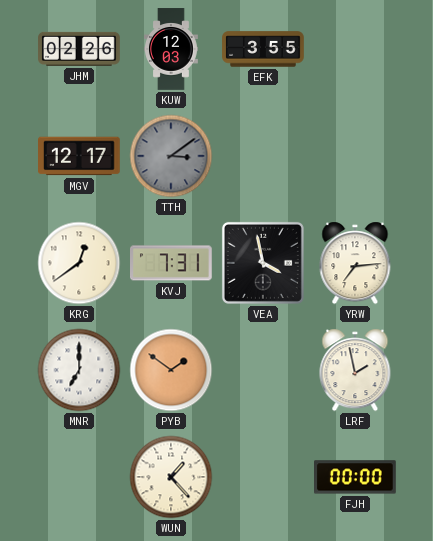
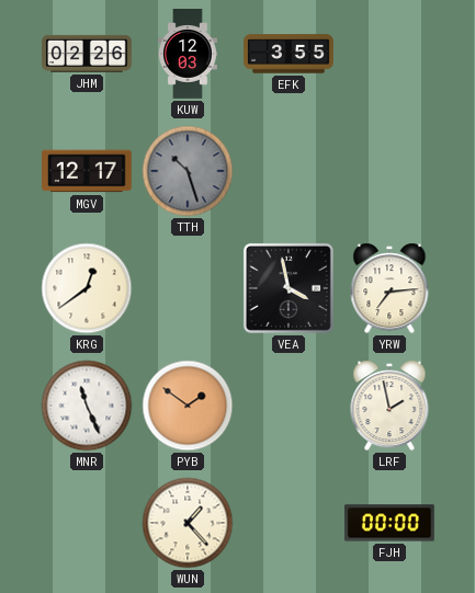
TTH: 3:09 -> 10:27 (188, 171)
KVJ: 7:31 -> none (172, 263)
MNR: 7:00 -> 11:26 (87, 406)
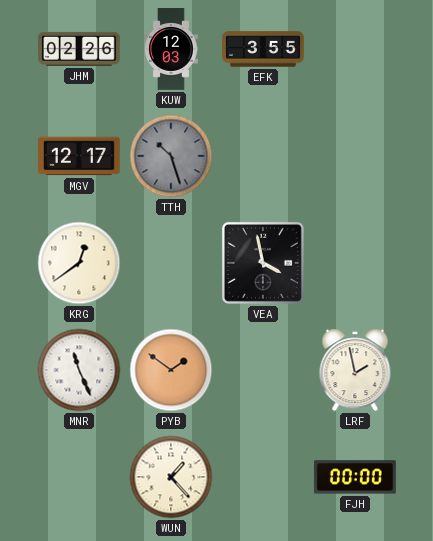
YRW: 7:14 -> none (389, 288)
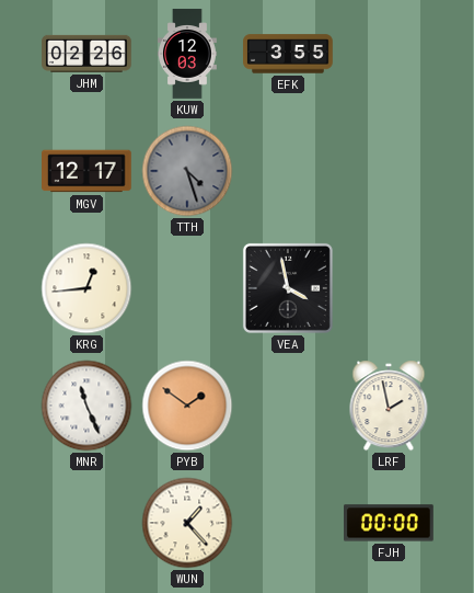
TTH: 10:27 -> 4:27 (187, 171)
KRG: 12:39 -> 12:44 (86, 288)
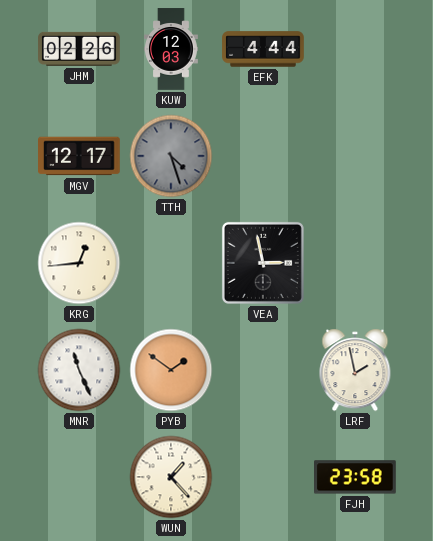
EFK: 3:55 -> 4:44 (263, 49)
VEA: 3:58 -> 2:58 (263, 263)
FJH: 00:00 -> 23:58 (356, 477)
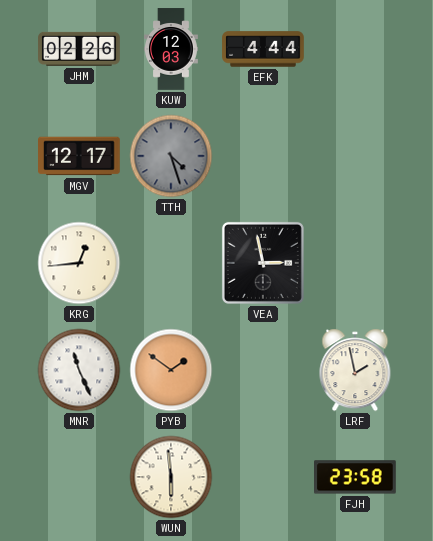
WUN: 1:23 -> 5:59 (171, 477)
